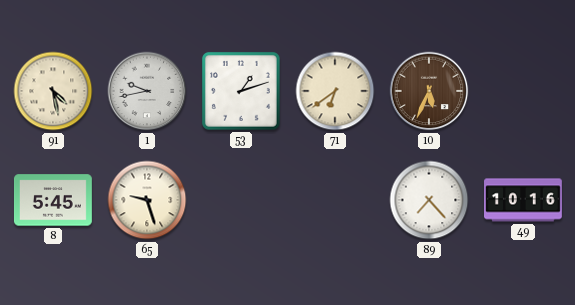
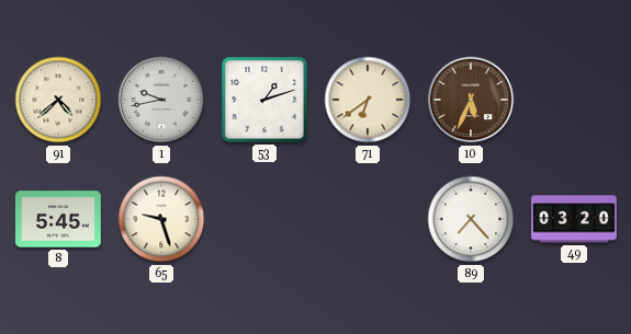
91: 4:28 -> 4:38 (58, 100)
49: 10:16 -> 03:20 (575, 219)
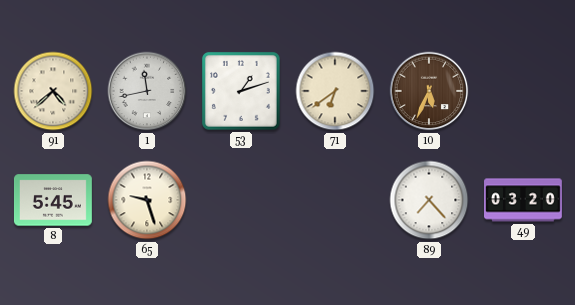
1: 9:43 -> 11:43 (147, 91)
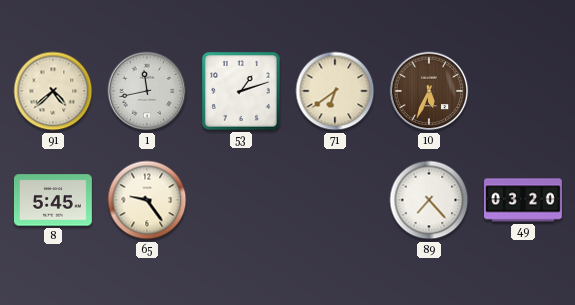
65: 9:27 -> 9:24 (147, 200)
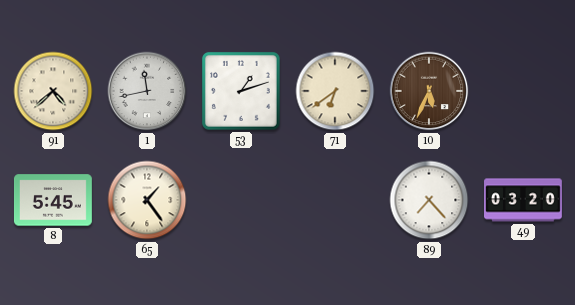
65: 9:24 -> 1:24 (147, 200)
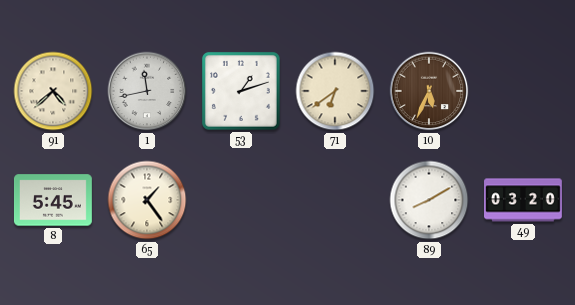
89: 7:23 -> 8:10 (429, 200)
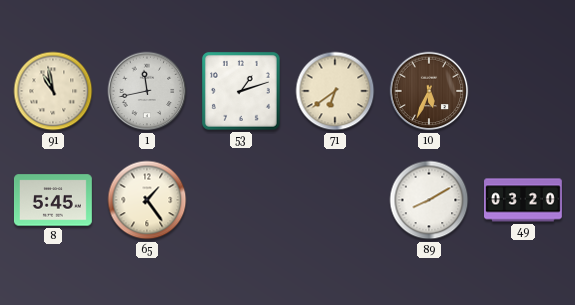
91: 4:38 -> 10:58 (53, 91)
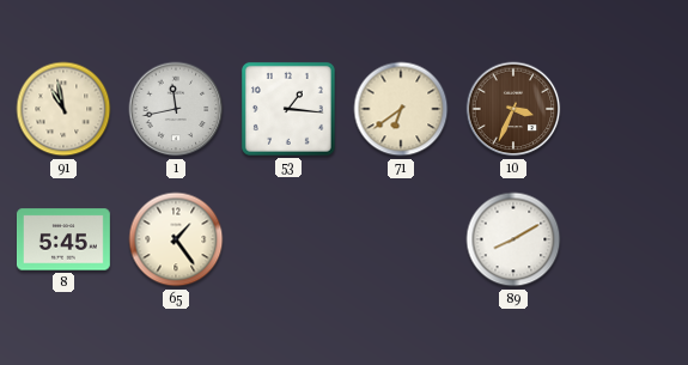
53: 1:12 -> 1:16 (288, 109)
10: 5:34 -> 3:34 (513, 109)
49: 03:20 -> none (524, 200)
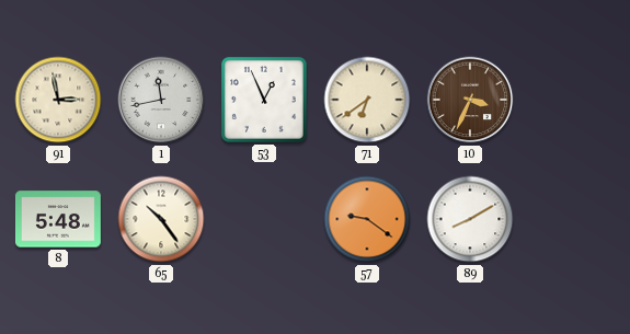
91: 10:58 -> 2:58 (58, 100)
53: 1:16 -> 12:56 (264, 100)
8: 5:45 -> 5:48 (58, 219)
65: 1:24 -> 10:24 (161, 219)
57: none -> 9:21 (367, 219)
